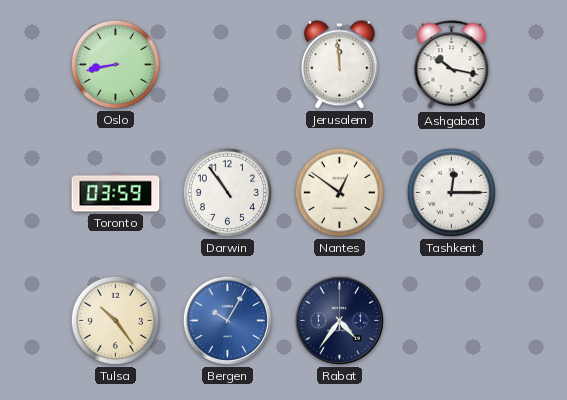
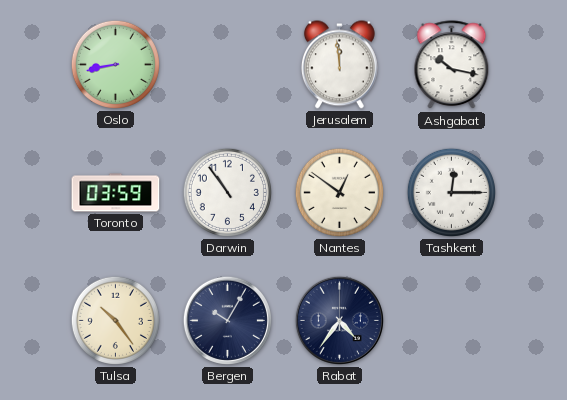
Bergen dial: blue -> navy (227, 320)
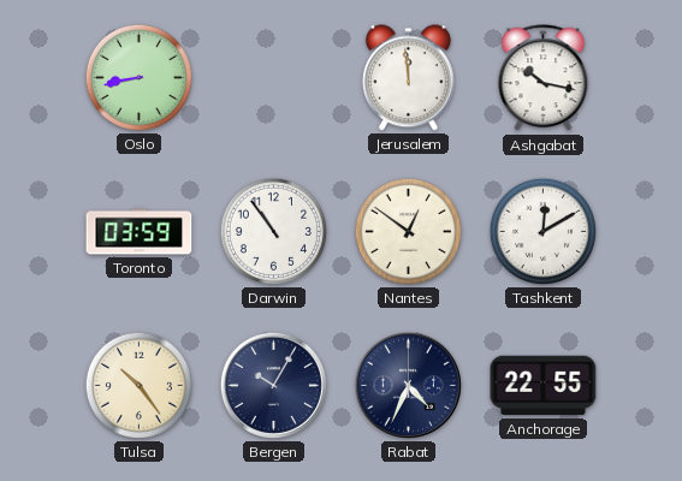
Tashkent: 12:15 -> 12:10 (542, 231)
Rabat: 4:36 -> 4:34 (408, 385)
Anchorage: none -> 22:55 (544, 386)
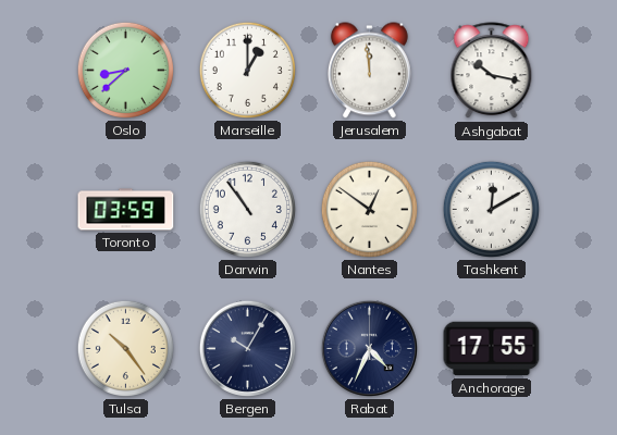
Oslo: 8:43 -> 8:38 (125, 70)
Marseille: none -> 1:00 (247, 70)
Anchorage: 22:55 -> 17:55 (492, 349)
